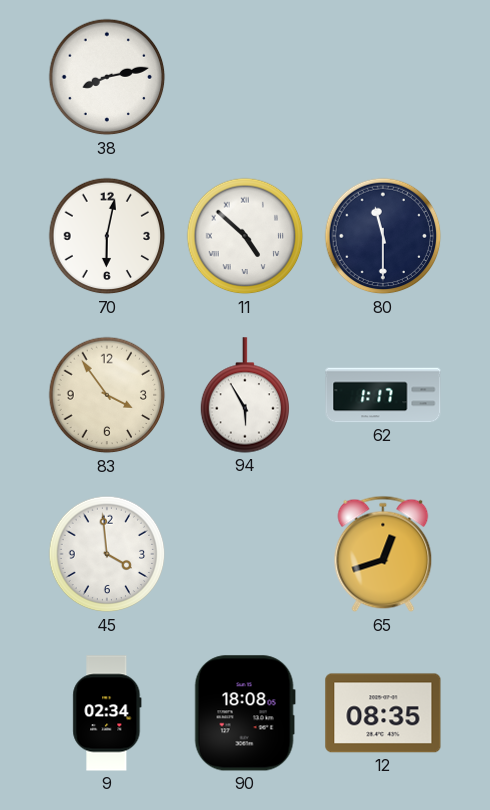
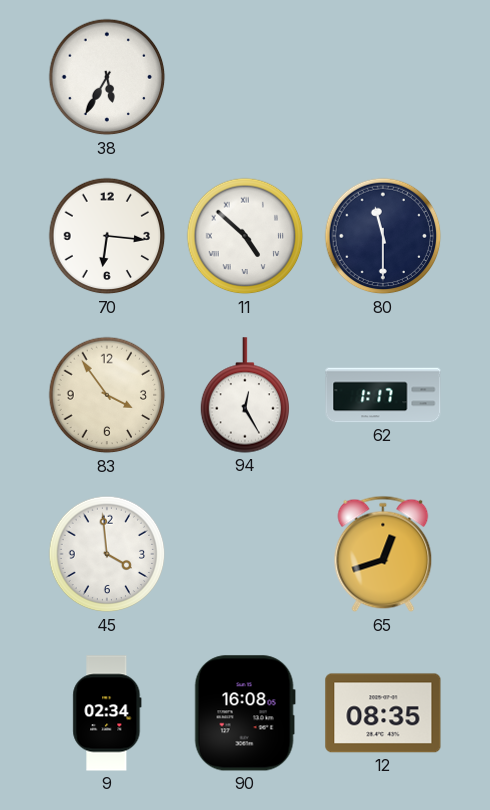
38: 8:13 -> 5:35 (107, 77)
70: 6:02 -> 6:16 (107, 236)
94: 5:55 -> 12:25 (245, 395)
90: 18:08 -> 16:08 (245, 713)
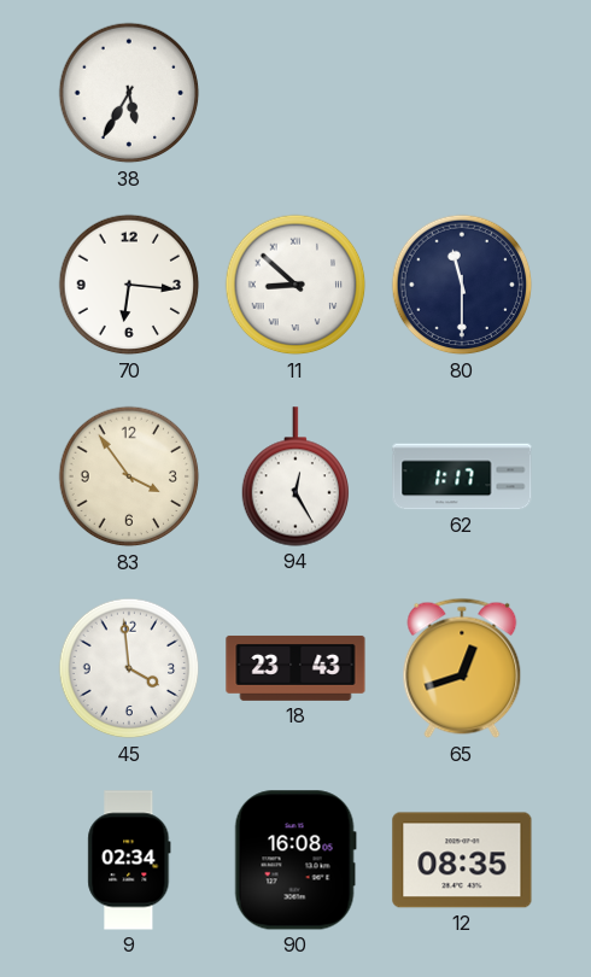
11: 4:52 -> 8:52 (295, 285)
18: none -> 23:43 (295, 668)
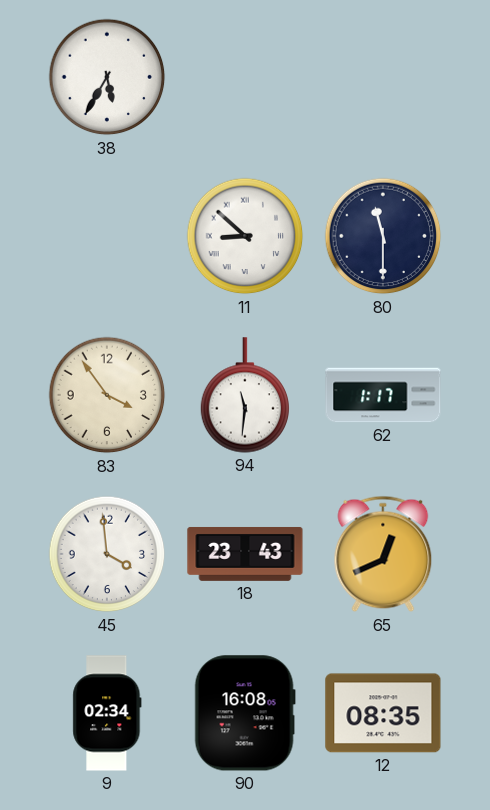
70: 6:16 -> none (129, 285)
94: 12:25 -> 11:31 (245, 395)
65: 12:42 -> 12:41 (383, 554)
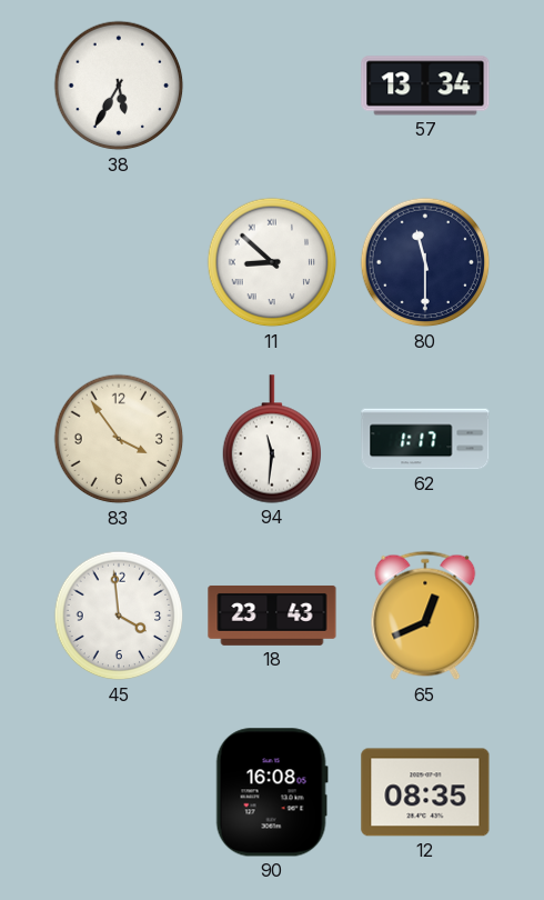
57: none -> 13:34 (425, 86)
9: 02:34 -> none (107, 713)
